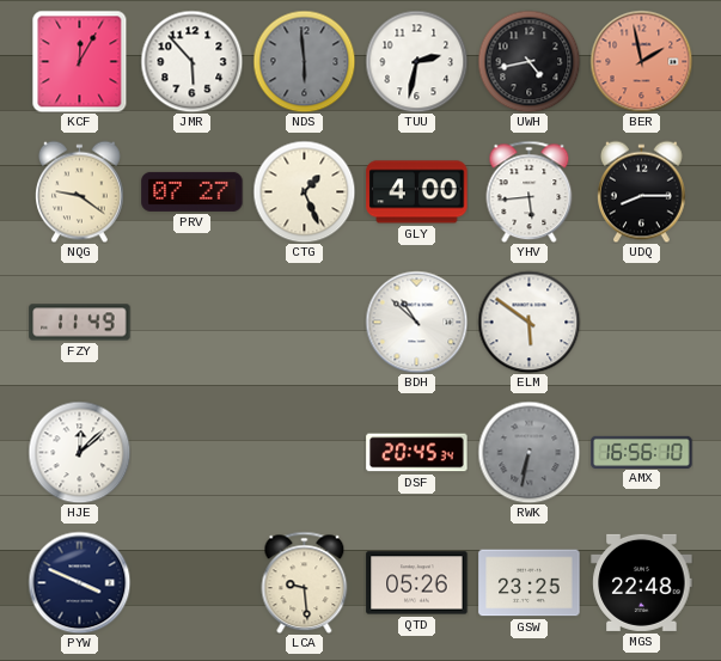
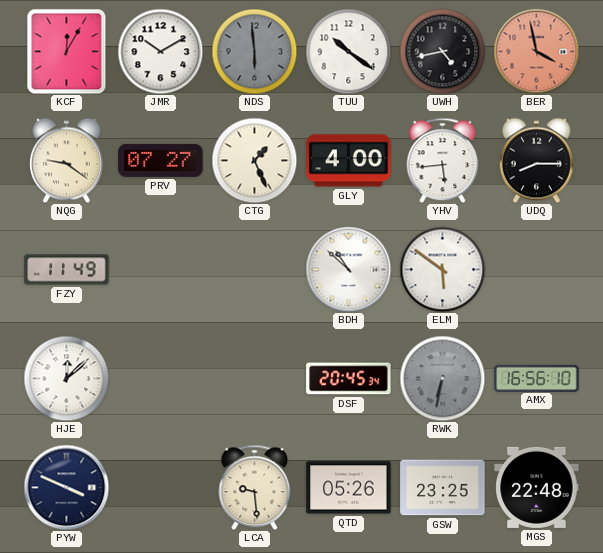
JMR: 5:53 -> 10:10 (160, 51)
TUU: 2:32 -> 10:21 (348, 51)
BER: 1:58 -> 3:58 (536, 51)
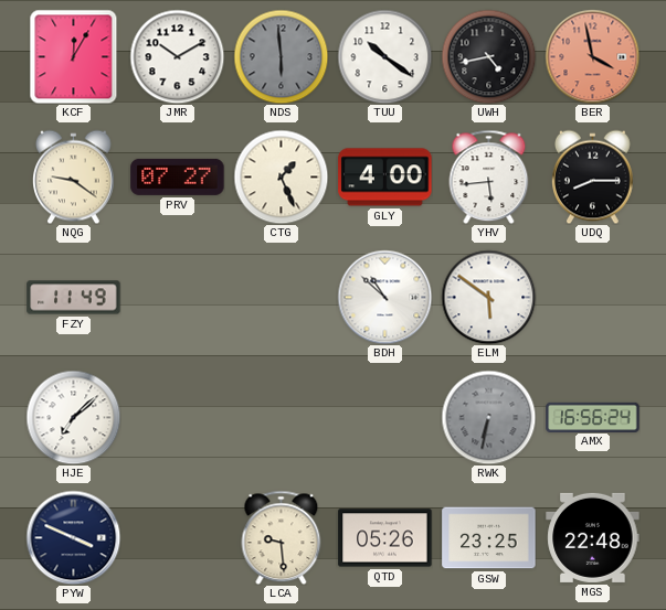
HJE: 12:08 -> 7:08 (73, 417)
DSF: 20:45 -> none (349, 379)
AMX: 16:56:10 -> 16:56:24 (593, 417)
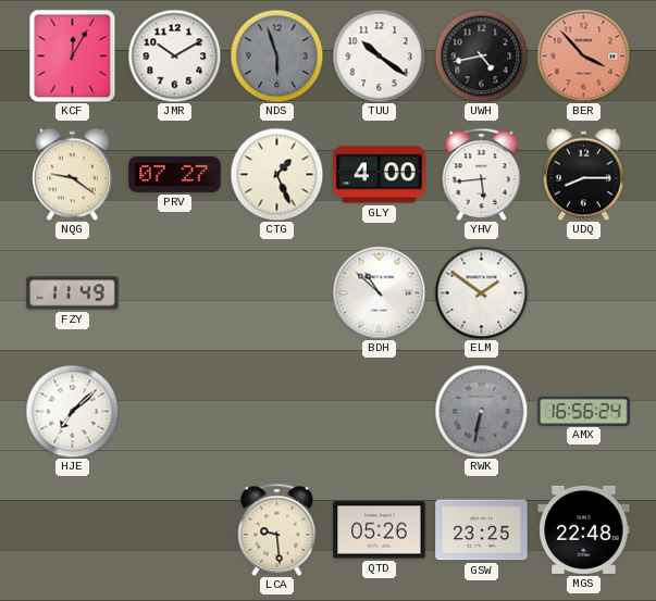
NDS: 5:59 -> 5:57 (276, 55)
BER: 3:58 -> 3:53 (583, 55)
ELM: 5:51 -> 1:51 (481, 292)
PYW: 3:49 -> none (73, 537)
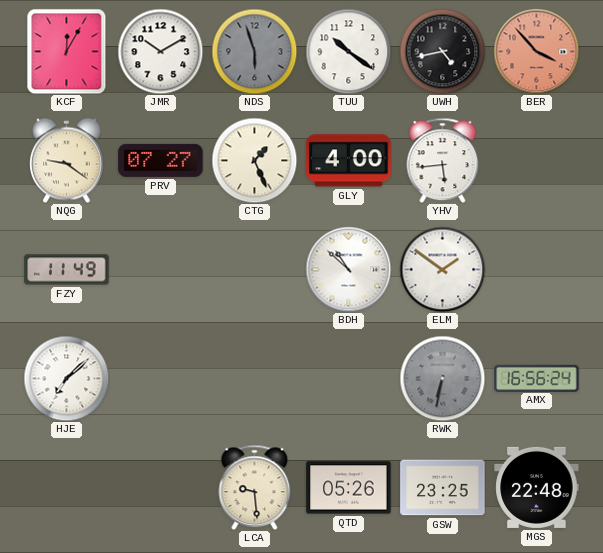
UDQ: 8:15 -> none (584, 174)
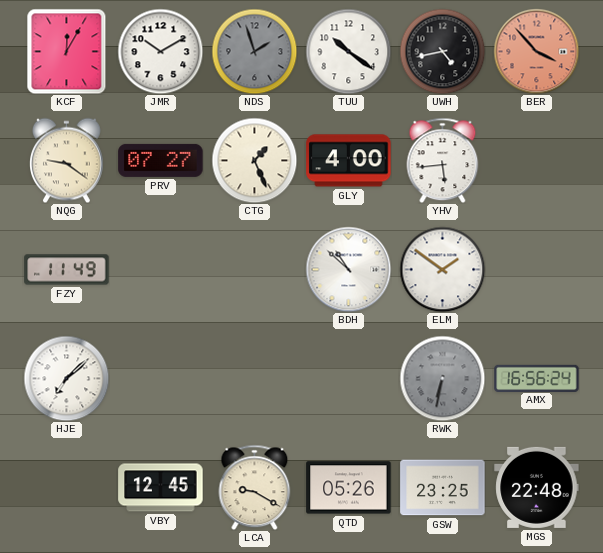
NDS: 5:57 -> 1:57 (254, 51)
VBY: none -> 12:45 (161, 488)
LCA: 9:29 -> 9:20 (255, 487)
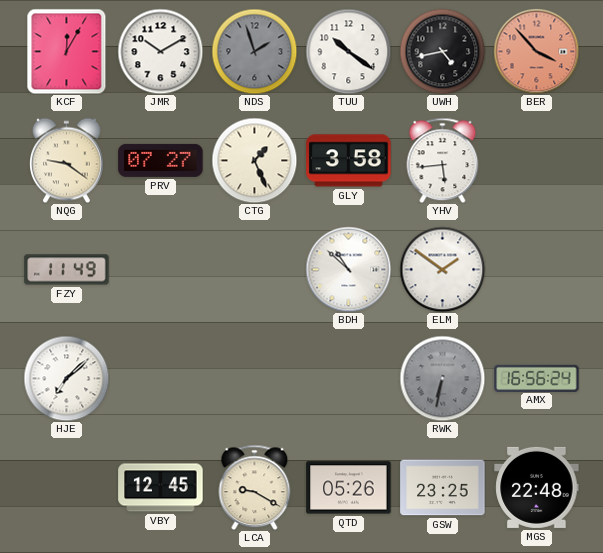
GLY: 4:00 -> 3:58 (349, 161)
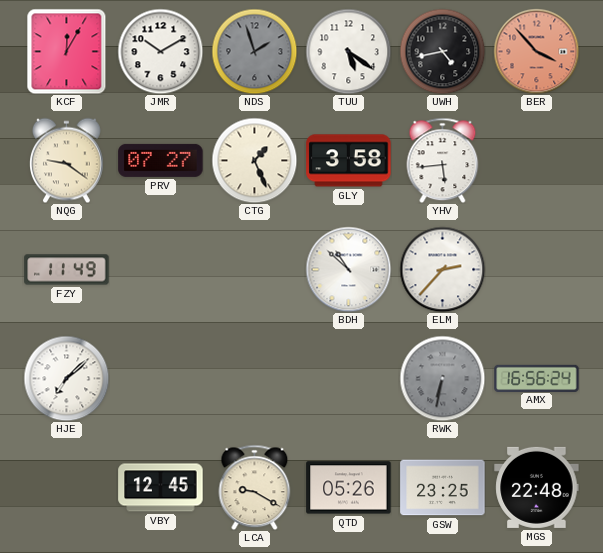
TUU: 10:21 -> 5:21 (348, 51)
ELM: 1:51 -> 2:37 (442, 269)
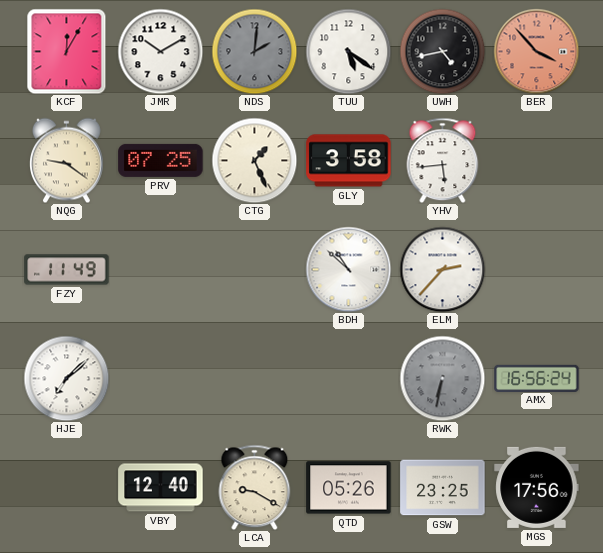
NDS: 1:57 -> 2:01 (254, 51)
PRV: 07:27 -> 07:25 (161, 160)
VBY: 12:45 -> 12:40 (161, 488)
MGS: 22:48 -> 17:56 (537, 487)
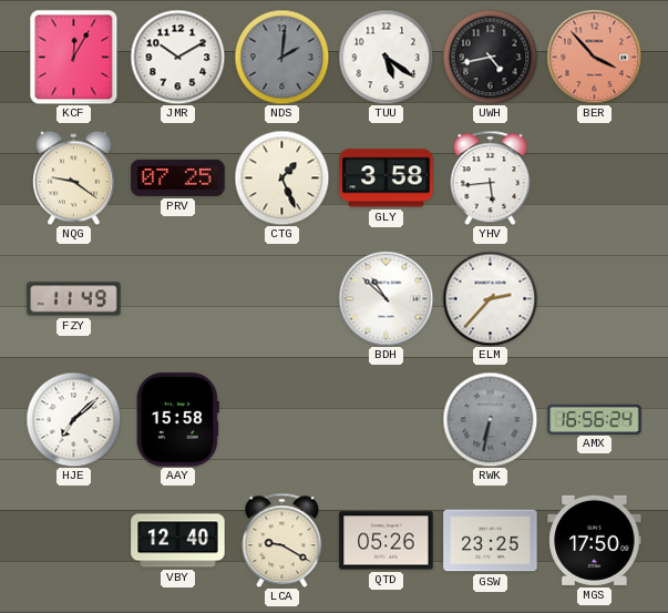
AAY: none -> 15:58 (177, 420)
MGS: 17:56 -> 17:50 (595, 540)
